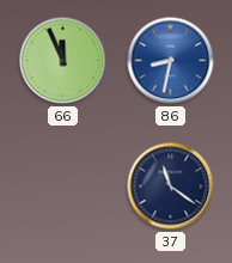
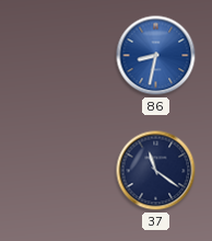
66: 11:56 -> none (63, 61)
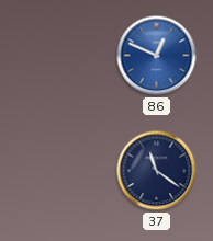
86: 8:32 -> 12:49 (157, 56)
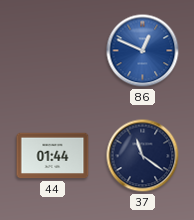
44: none -> 01:44 (53, 156)
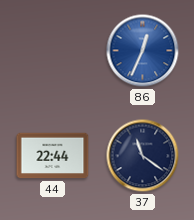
86: 12:49 -> 12:34 (143, 51)
44: 01:44 -> 22:44 (53, 156)
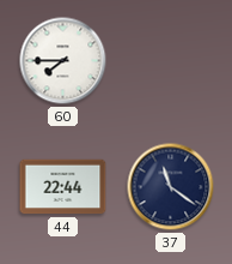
60: none -> 7:45 (63, 61)
86: 12:34 -> none (143, 51)
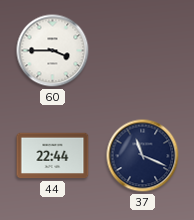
60: 7:45 -> 3:45 (53, 51)
37: 11:21 -> 11:19 (143, 156)
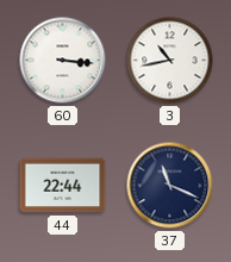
60: 3:45 -> 3:16 (63, 61)
3: none -> 10:43 (170, 61)
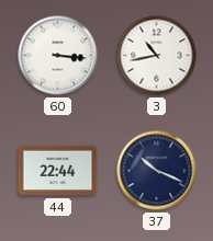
37: 11:19 -> 10:19 (157, 171)
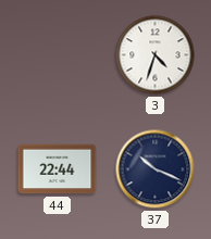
60: 3:16 -> none (58, 56)
3: 10:43 -> 4:33 (156, 55)
